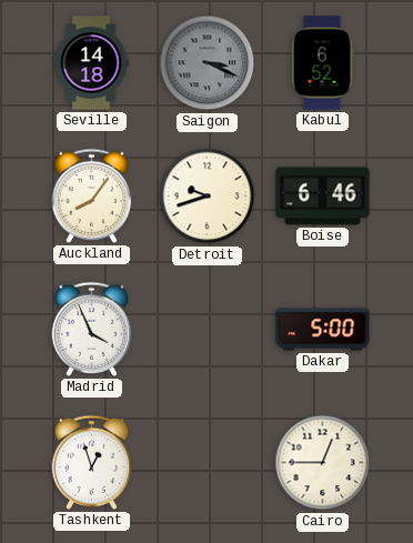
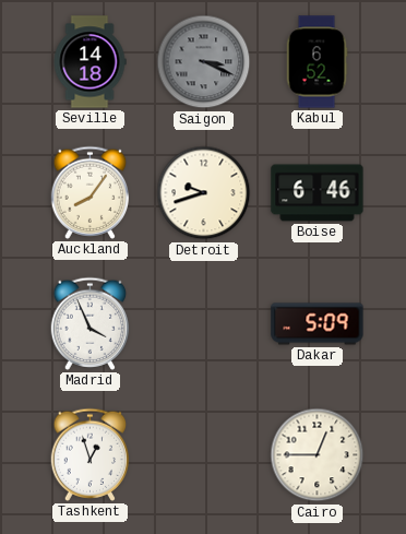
Dakar: 5:00 -> 5:09 (318, 324)
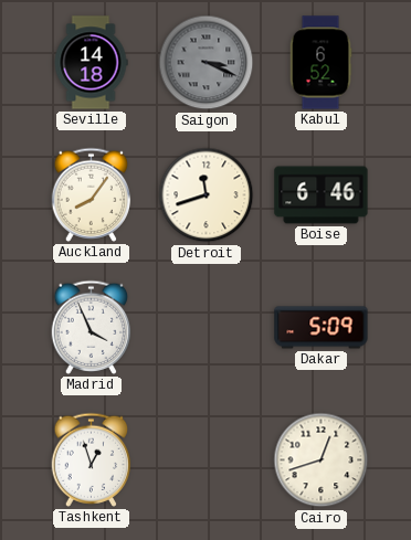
Detroit: 9:42 -> 11:42 (207, 195)
Cairo: 12:45 -> 12:42 (322, 460)
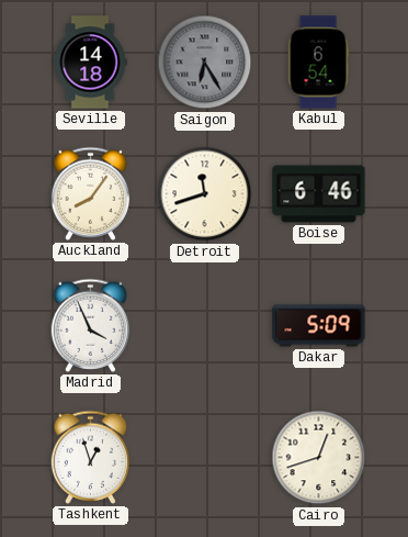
Saigon: 3:19 -> 6:25 (205, 63)
Kabul: 6:52 -> 6:54 (318, 63)
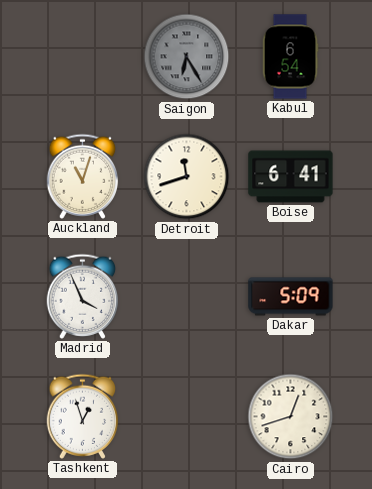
Seville: 14:18 -> none (90, 63)
Auckland: 8:06 -> 11:03 (83, 176)
Boise: 6:46 -> 6:41 (291, 177)
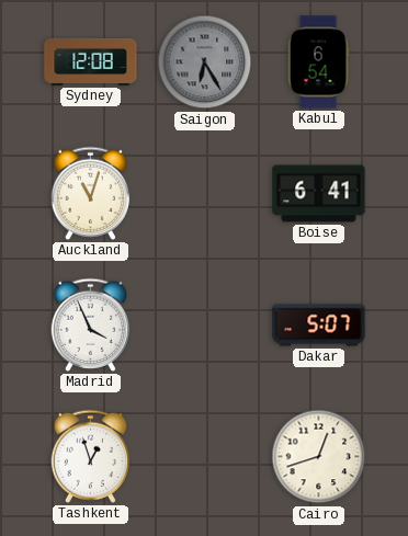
Sydney: none -> 12:08 (91, 61)
Detroit: 11:42 -> none (187, 177)
Dakar: 5:09 -> 5:07 (319, 326)
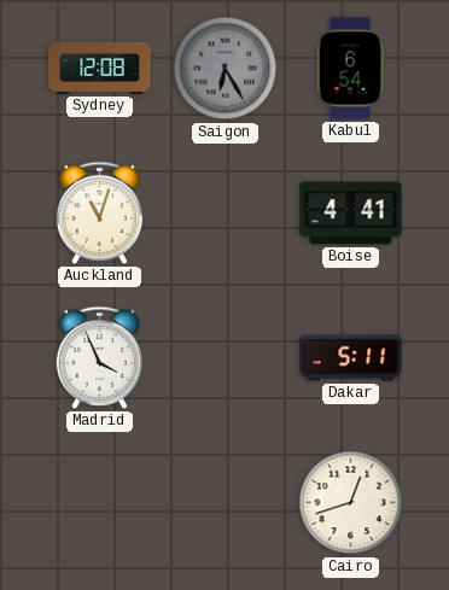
Boise: 6:41 -> 4:41 (351, 214)
Dakar: 5:07 -> 5:11 (351, 358)
Tashkent: 12:57 -> none (91, 456)
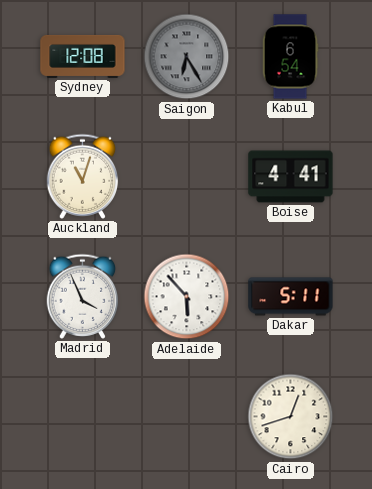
Adelaide: none -> 5:53 (187, 297)
